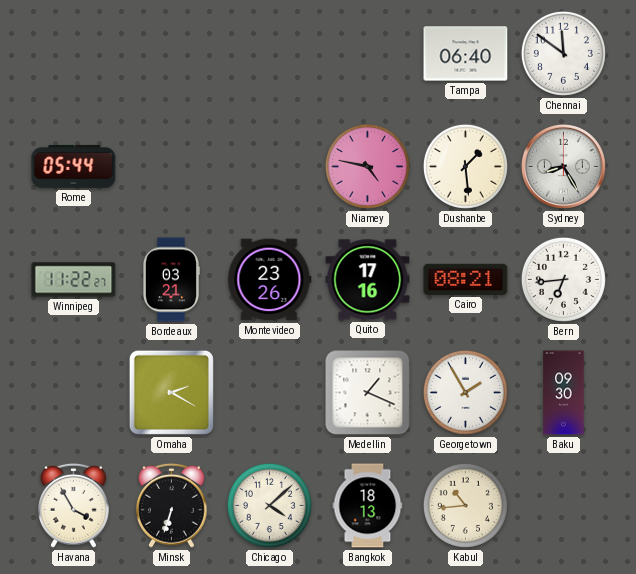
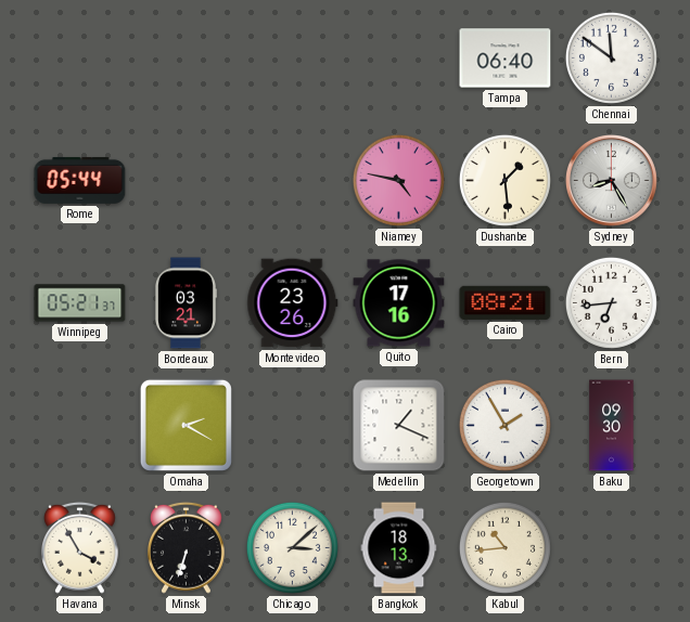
Winnipeg: 11:22 -> 05:21 (80, 303)
Chicago: 4:08 -> 3:08 (292, 547)
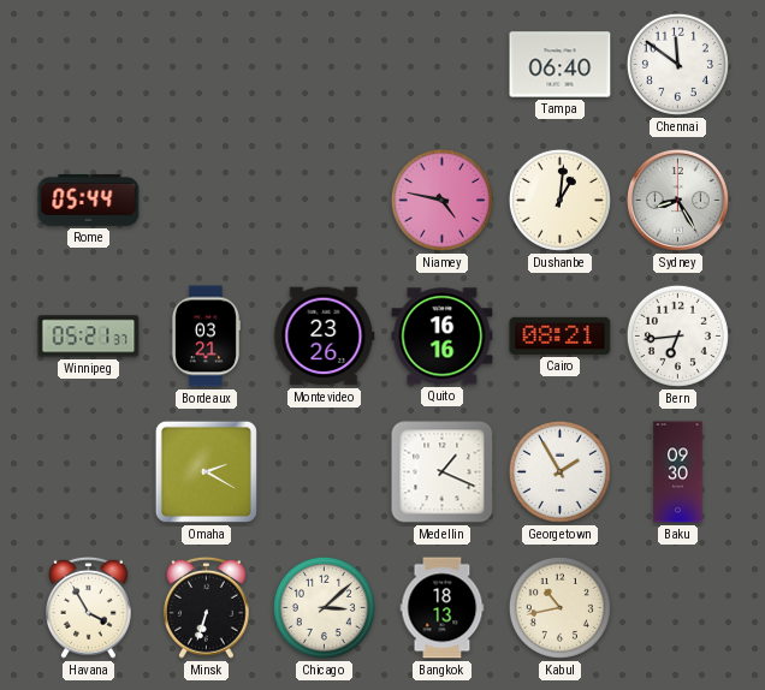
Dushanbe: 1:29 -> 1:01 (559, 200)
Quito: 17:16 -> 16:16 (443, 337)
Kabul: 10:44 -> 10:43 (559, 607)
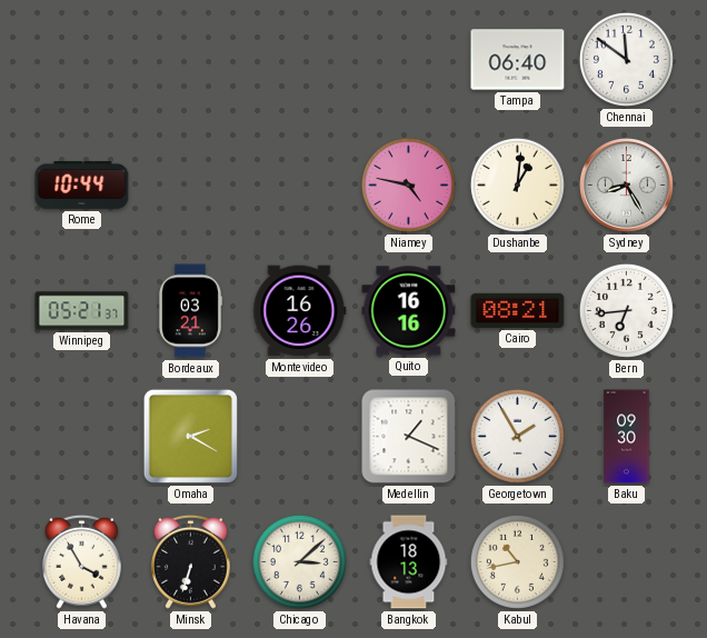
Rome: 05:44 -> 10:44 (82, 185)
Montevideo: 23:26 -> 16:26 (300, 311)
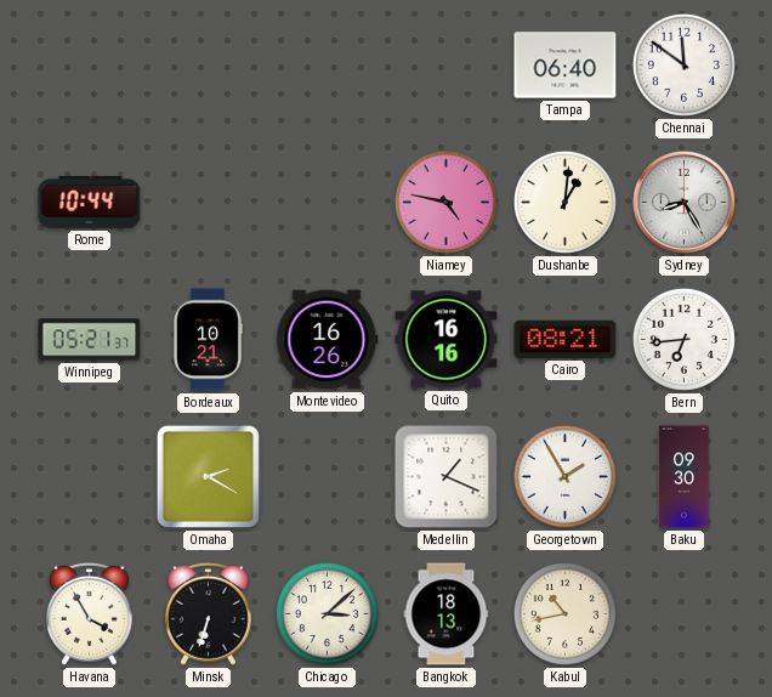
Bordeaux: 03:21 -> 10:21 (208, 340)
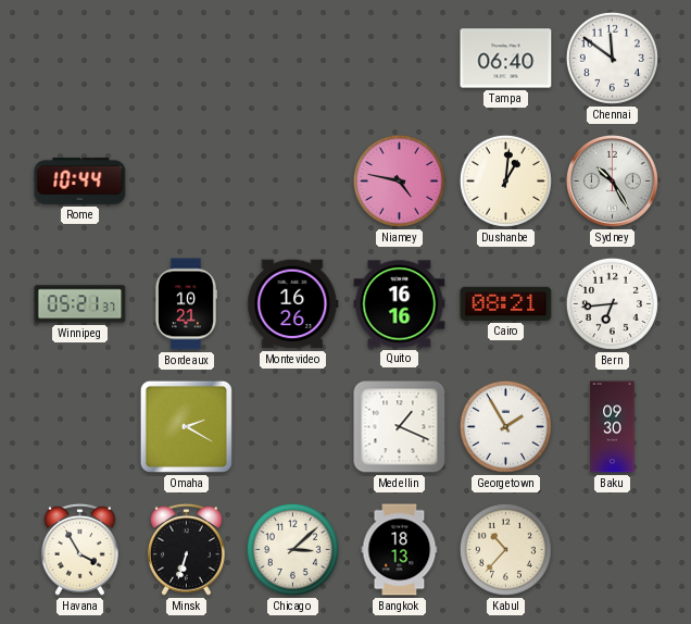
Sydney: 8:25 -> 10:25 (612, 180)
Kabul: 10:43 -> 10:37 (505, 549)
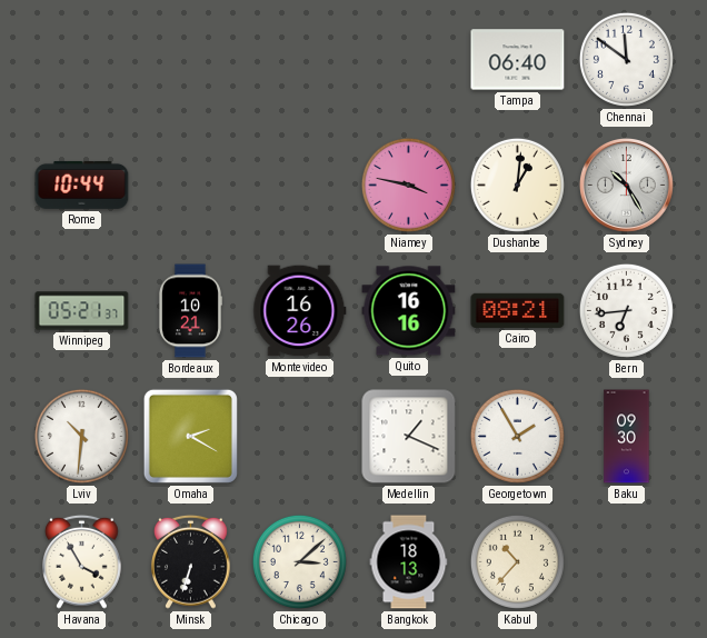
Niamey: 4:47 -> 3:47 (408, 185)
Lviv: none -> 10:31 (81, 436)
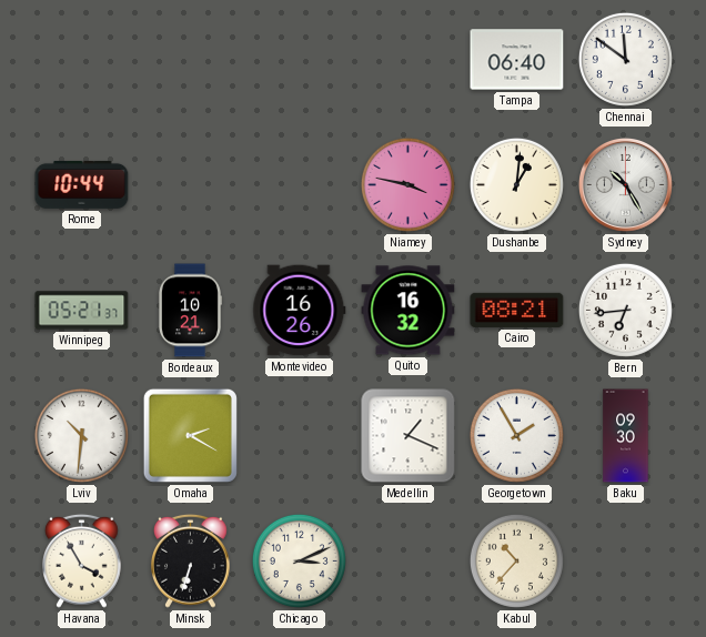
Quito: 16:16 -> 16:32 (409, 311)
Chicago: 3:08 -> 3:11 (299, 560)
Bangkok: 18:13 -> none (409, 562)
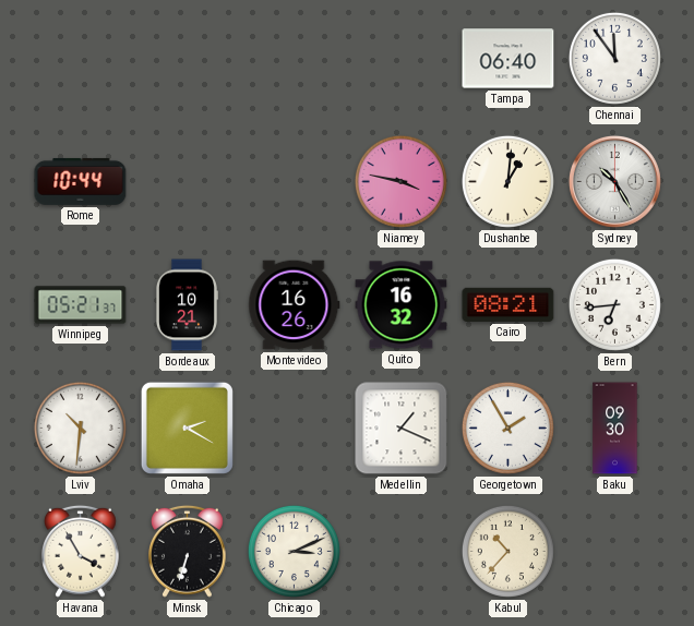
Chennai: 11:51 -> 11:54 (614, 58)
